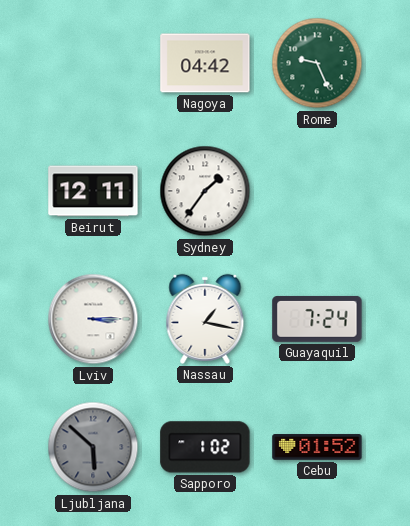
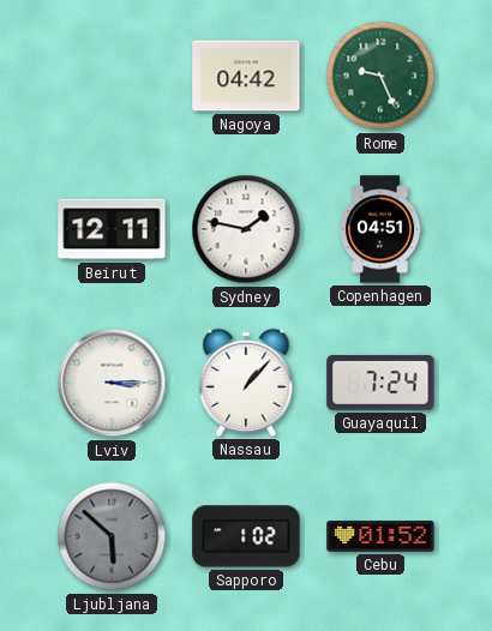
Sydney: 1:36 -> 1:47 (246, 229)
Copenhagen: none -> 04:51 (380, 229)
Nassau: 1:17 -> 1:07 (246, 383)
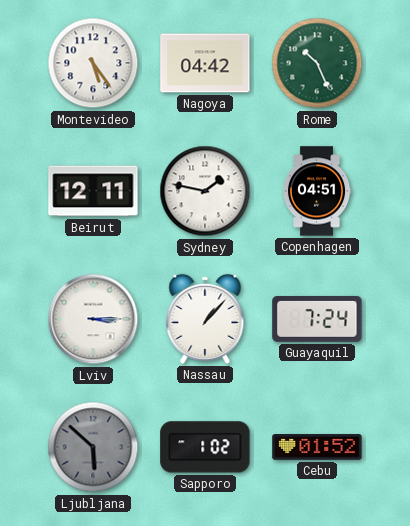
Montevideo: none -> 5:24 (93, 63)
Rome: 9:26 -> 10:26 (317, 63)
